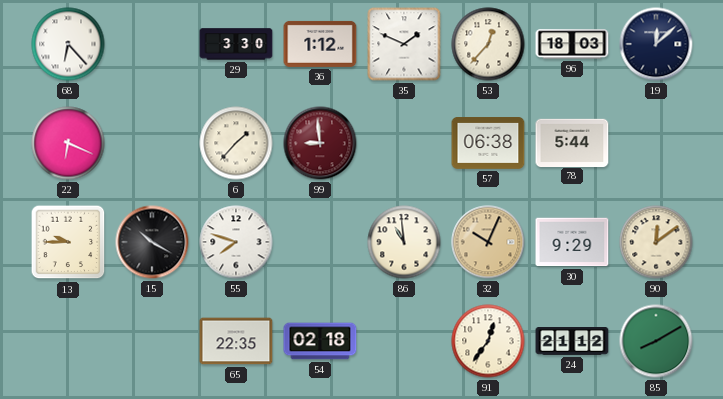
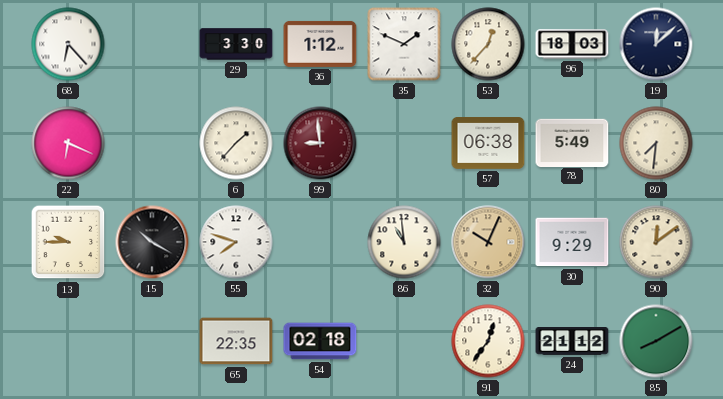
78: 5:44 -> 5:49 (572, 142)
80: none -> 7:31 (656, 143)
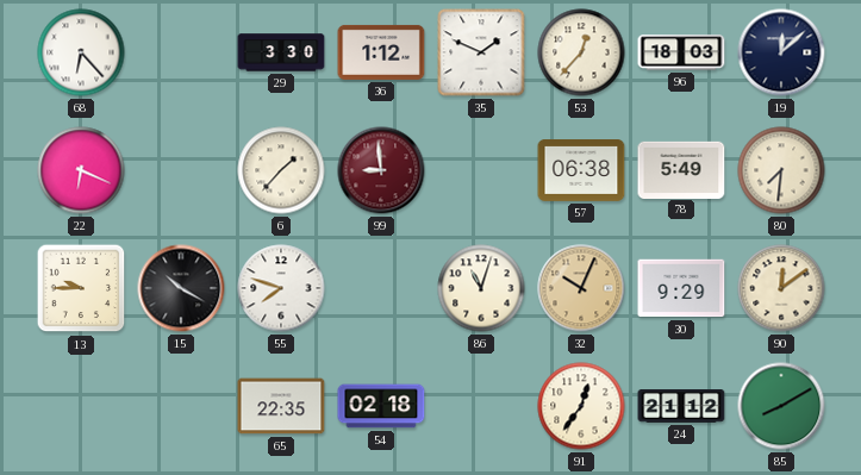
86: 10:59 -> 11:03 (481, 288)
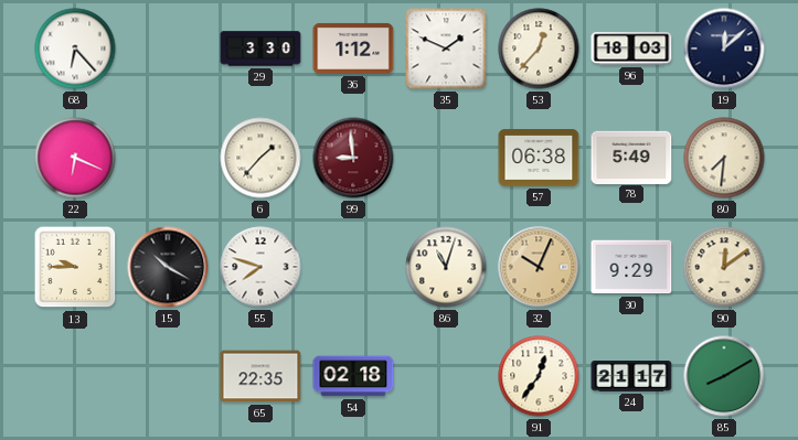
24: 21:12 -> 21:17 (631, 376)
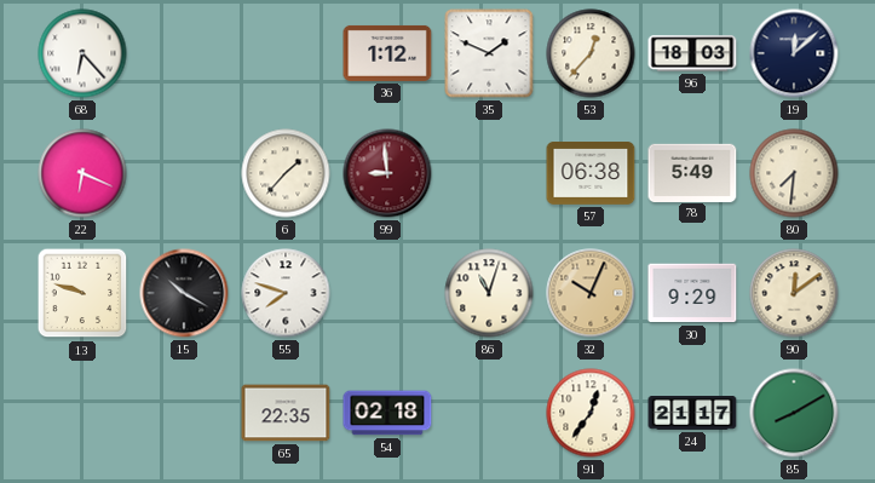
29: 3:30 -> none (260, 49)
13: 9:45 -> 9:48 (82, 293)
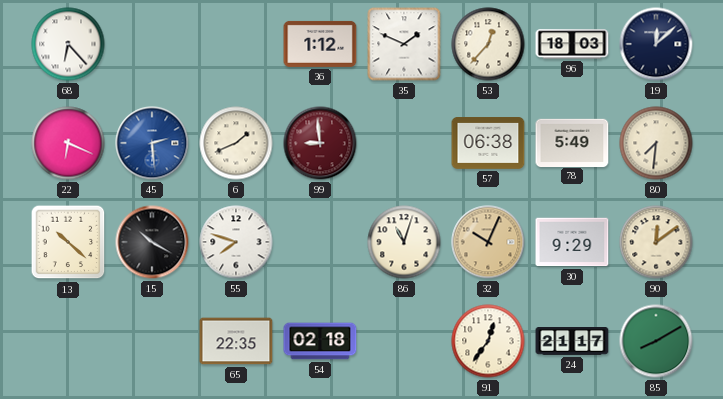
45: none -> 2:29 (152, 143)
6: 1:37 -> 1:41 (236, 143)
13: 9:48 -> 10:22 (68, 242)
